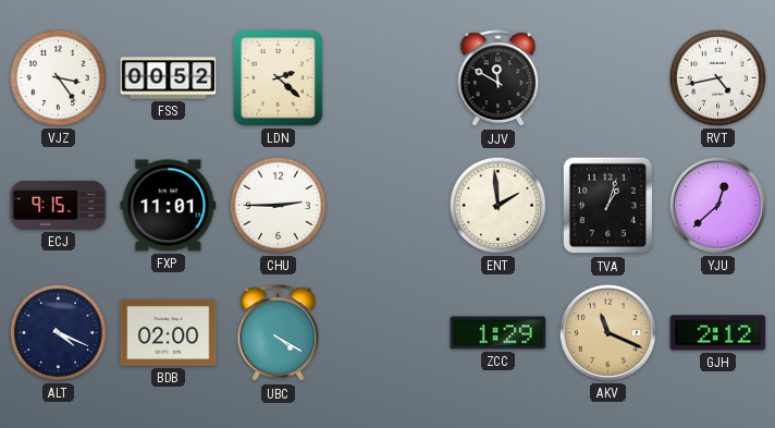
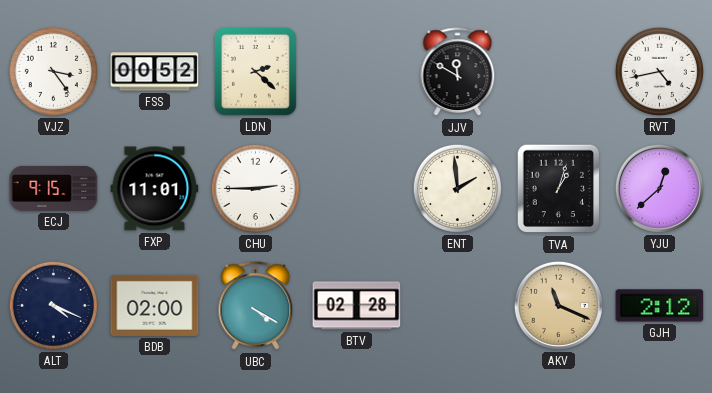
BTV: none -> 02:28 (357, 306)
ZCC: 1:29 -> none (499, 333)
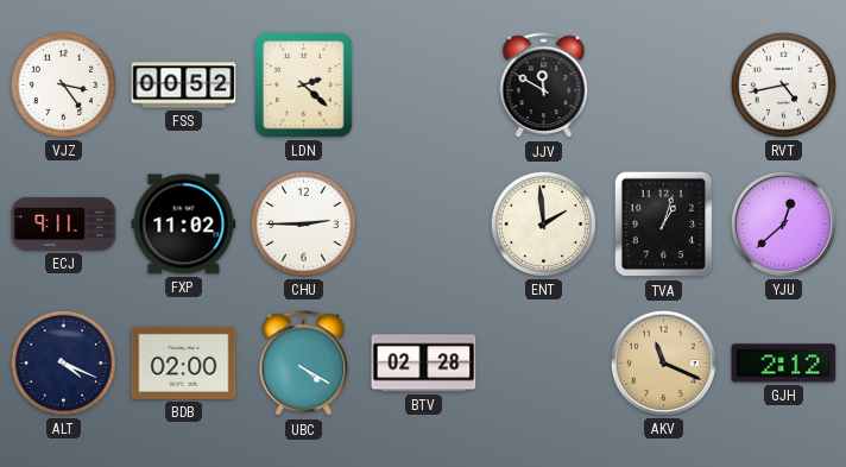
ECJ: 9:15 -> 9:11 (64, 223)
FXP: 11:01 -> 11:02 (184, 225)
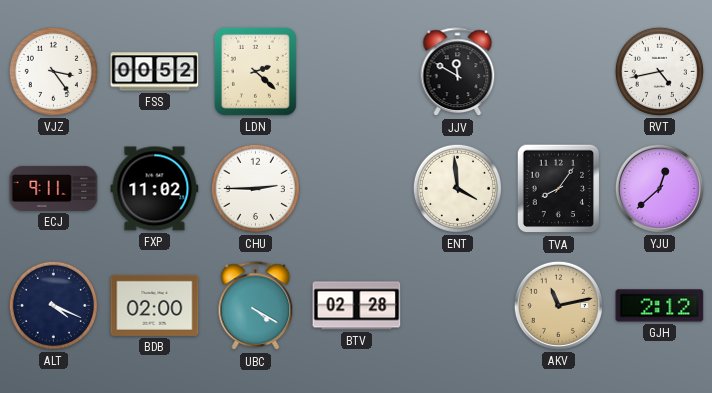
ENT: 1:59 -> 3:59 (457, 188)
TVA: 1:03 -> 8:06 (559, 189)
AKV: 11:19 -> 11:13 (558, 305)
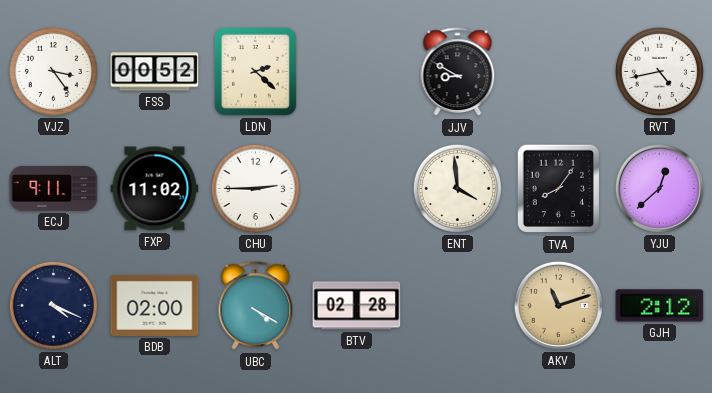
JJV: 11:50 -> 8:50 (458, 72)
AKV: 11:13 -> 11:12 (558, 305)
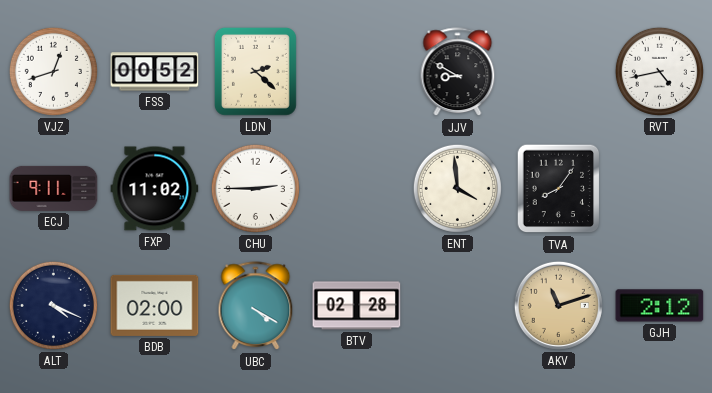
VJZ: 3:24 -> 12:42 (53, 71)
YJU: 12:38 -> none (659, 188)
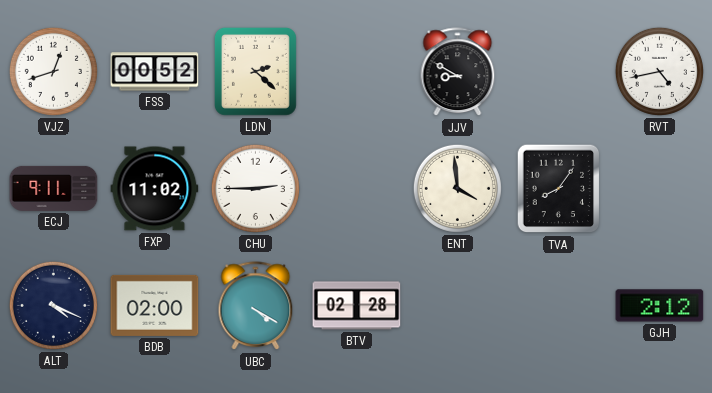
AKV: 11:12 -> none (558, 305)
